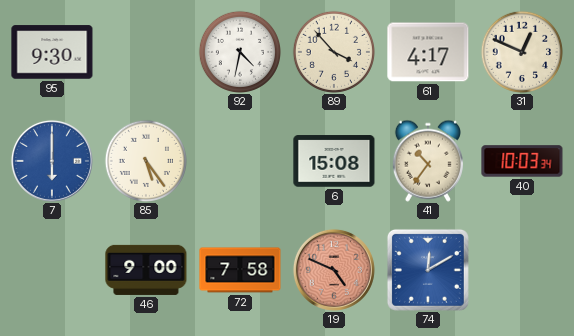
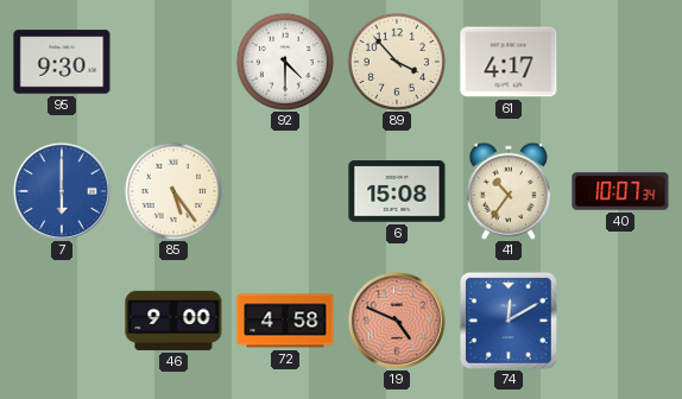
92: 4:32 -> 4:30 (284, 61)
31: 12:49 -> none (521, 51)
40: 10:03 -> 10:07 (620, 191)
72: 7:58 -> 4:58 (285, 321)
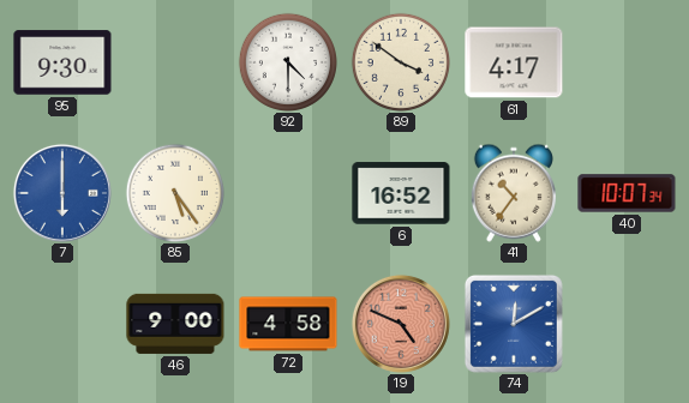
89: 3:53 -> 3:51 (400, 61)
6: 15:08 -> 16:52 (401, 193)
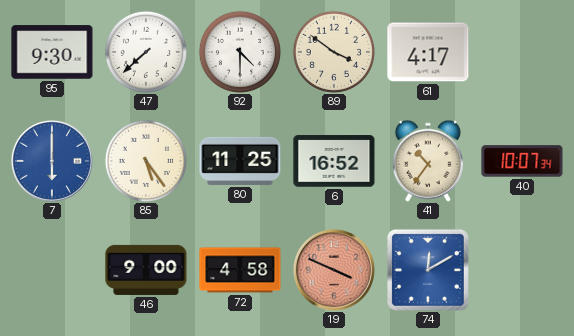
47: none -> 7:38 (145, 51)
80: none -> 11:25 (240, 161)
19: 4:49 -> 3:49 (334, 270)
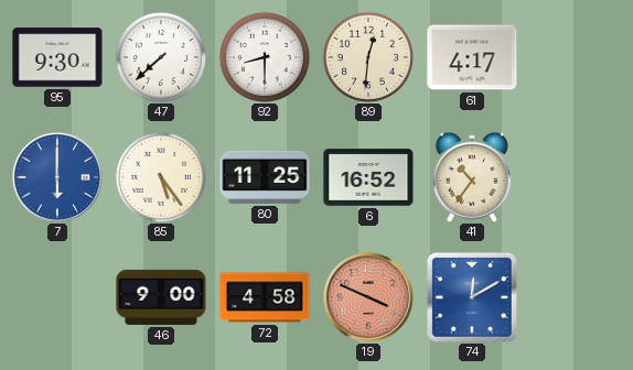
92: 4:30 -> 8:30 (264, 56)
89: 3:51 -> 12:31 (367, 56)
40: 10:07 -> none (522, 161)
